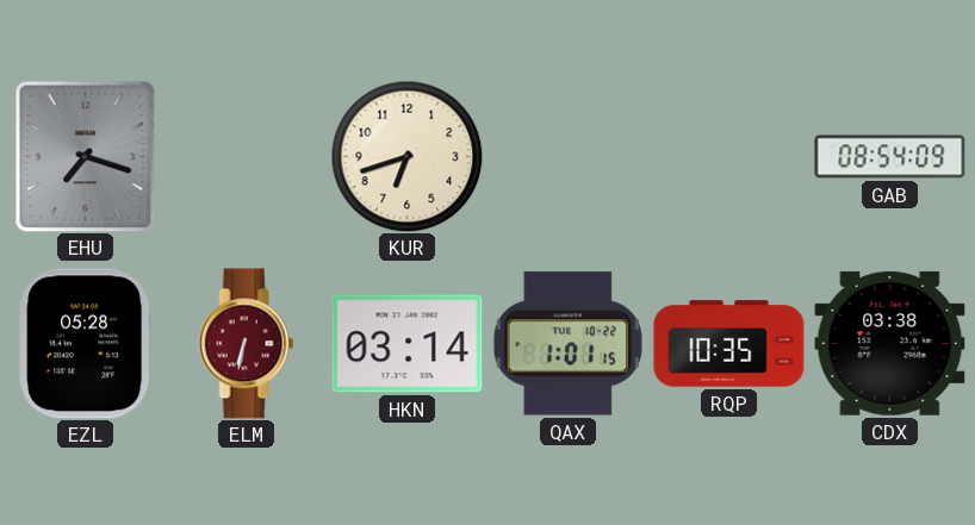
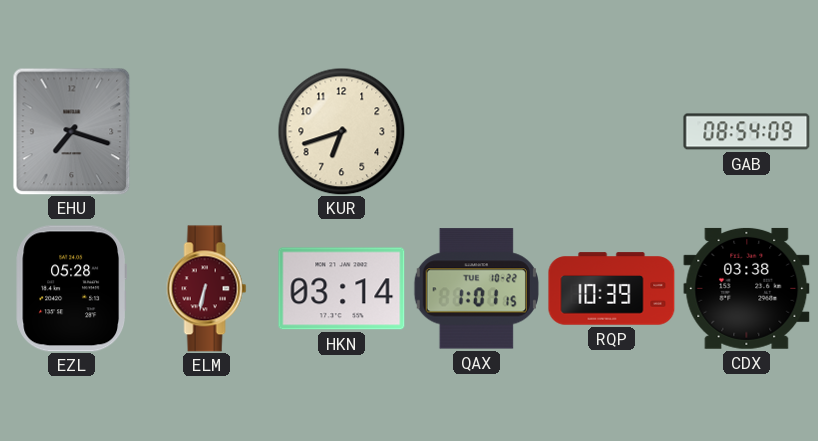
RQP: 10:35 -> 10:39 (612, 289)
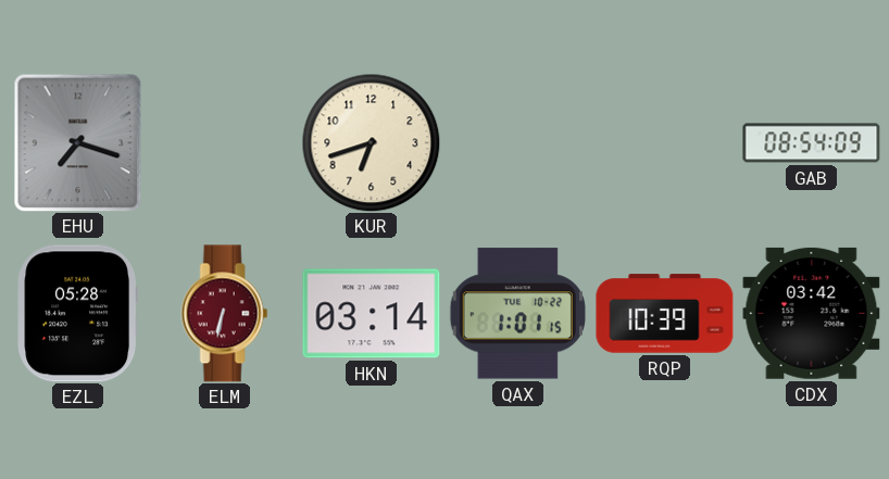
CDX: 03:38 -> 03:42 (812, 313)
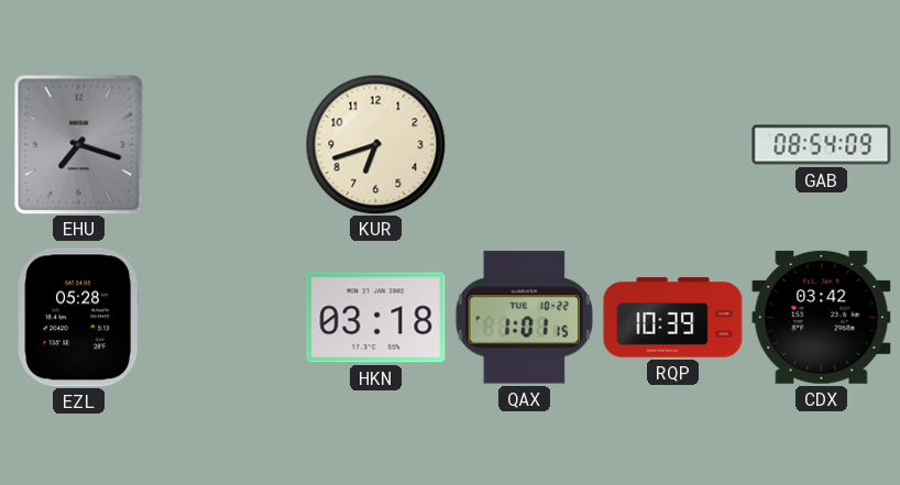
ELM: 6:32 -> none (225, 314)
HKN: 03:14 -> 03:18 (376, 318)
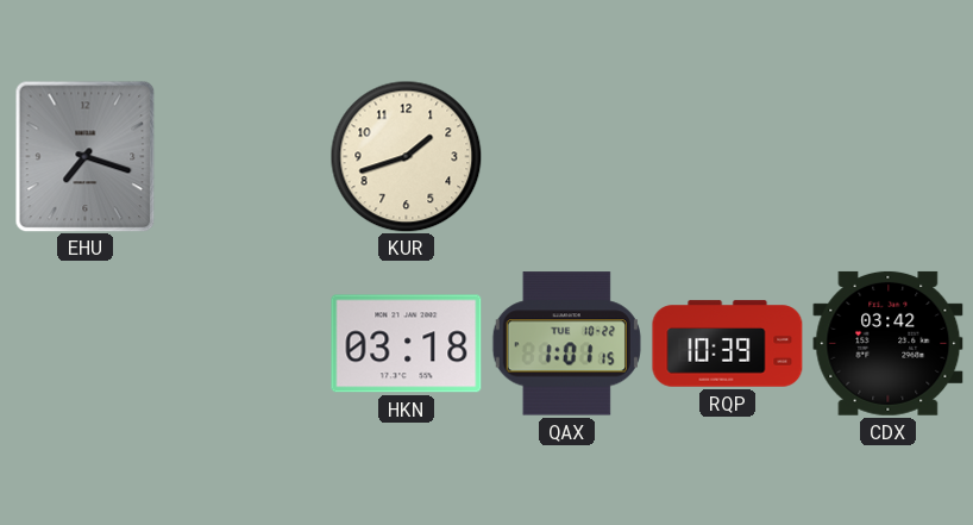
KUR: 6:42 -> 1:42 (406, 156)
GAB: 08:54 -> none (822, 145)
EZL: 05:28 -> none (78, 318)
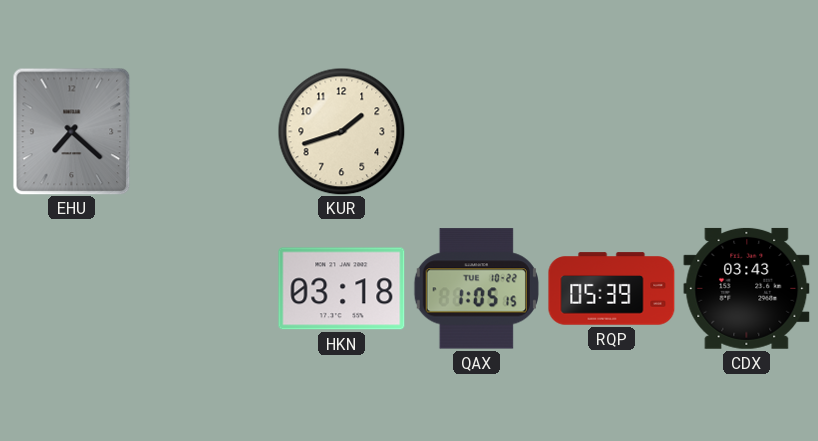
EHU: 7:18 -> 7:22 (72, 131)
QAX: 1:01 -> 1:05 (476, 289)
RQP: 10:39 -> 05:39 (612, 289)
CDX: 03:42 -> 03:43 (747, 288)
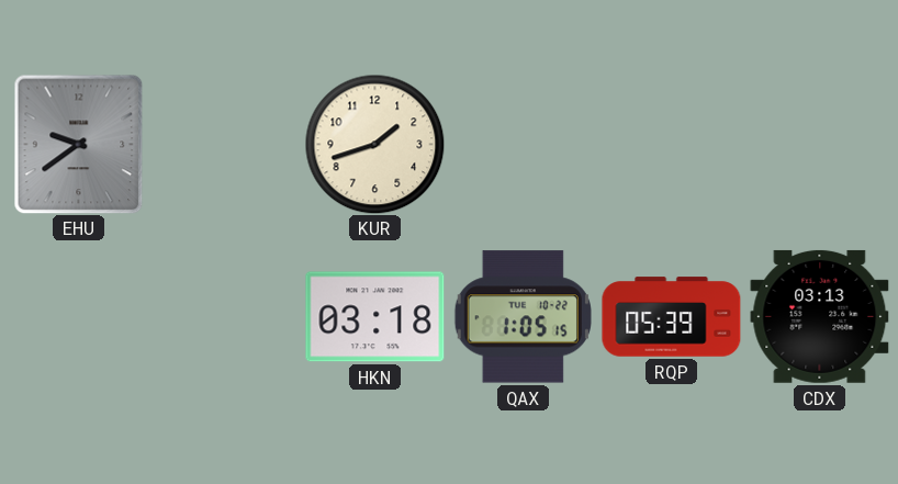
EHU: 7:22 -> 9:39 (79, 144)
CDX: 03:43 -> 03:13 (820, 316)
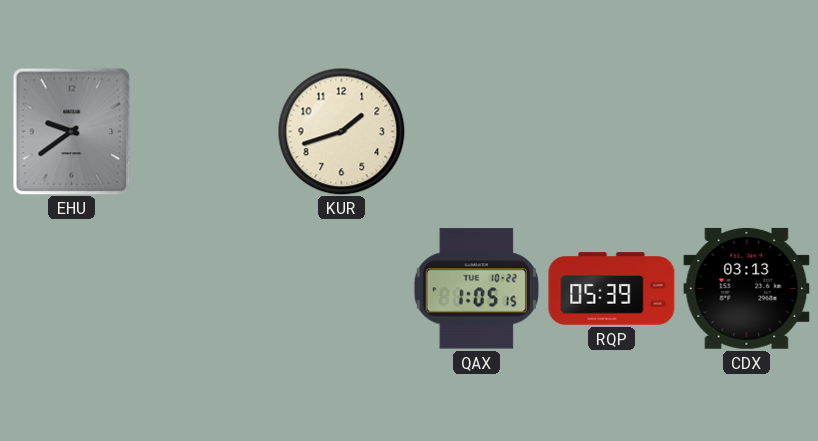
HKN: 03:18 -> none (375, 317)
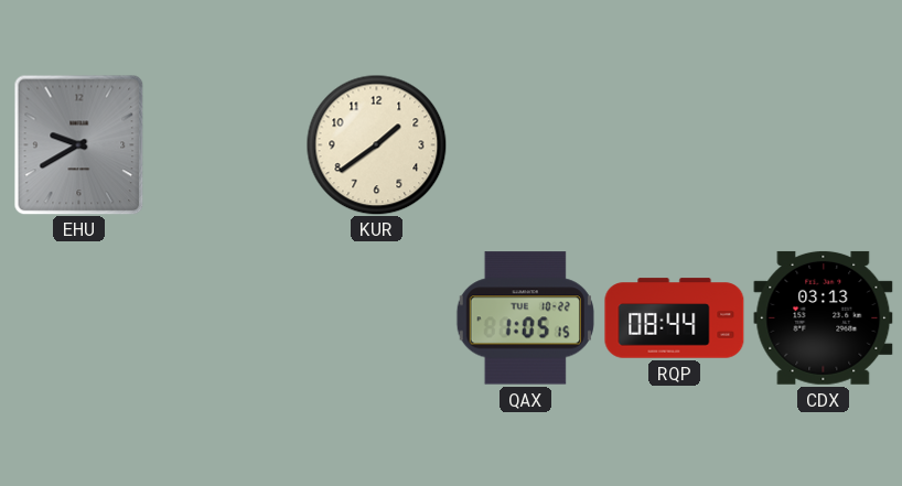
EHU: 9:39 -> 9:40 (79, 144)
KUR: 1:42 -> 1:39 (376, 144)
RQP: 05:39 -> 08:44 (675, 318)
